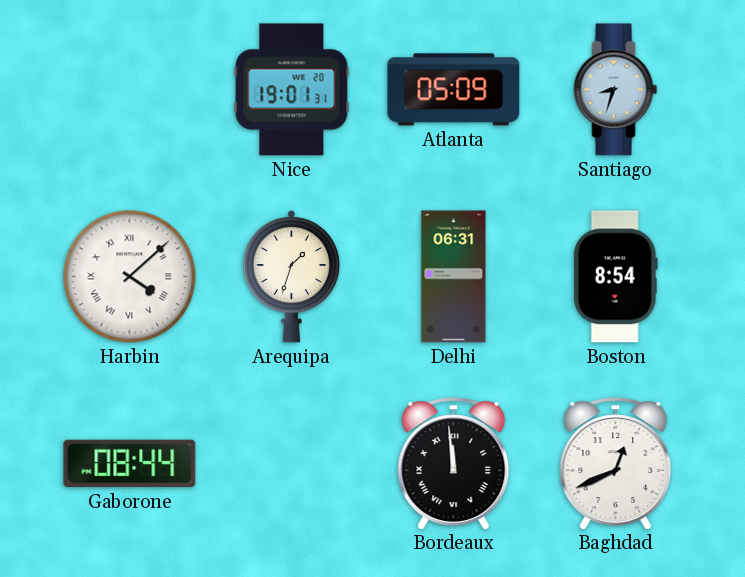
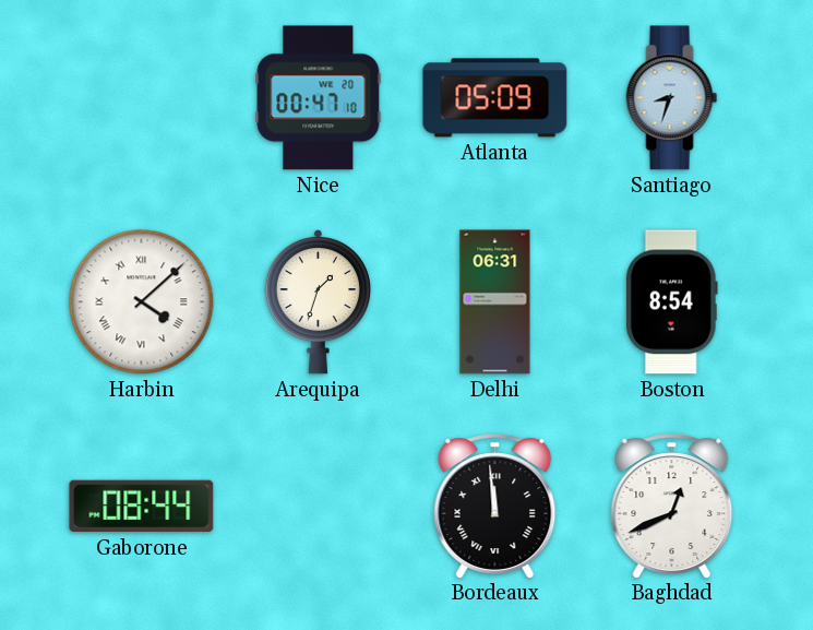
Nice: 19:01 -> 00:47 (319, 98)
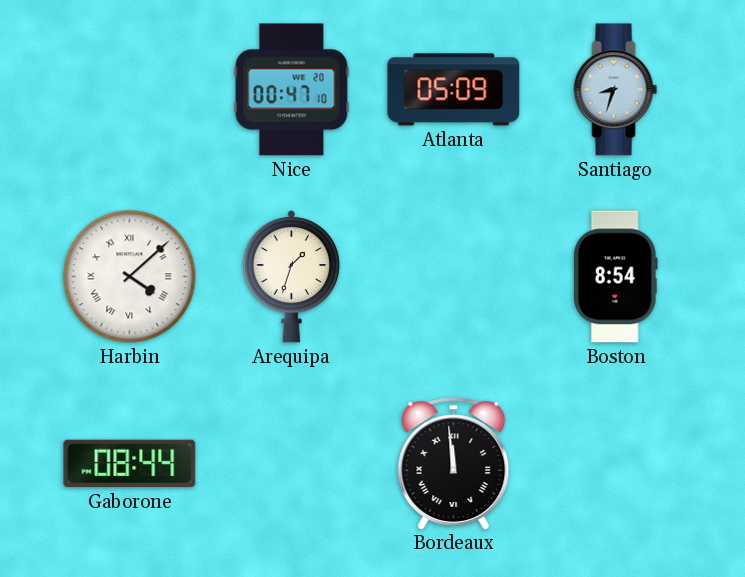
Delhi: 06:31 -> none (495, 302)
Baghdad: 12:41 -> none (672, 506)
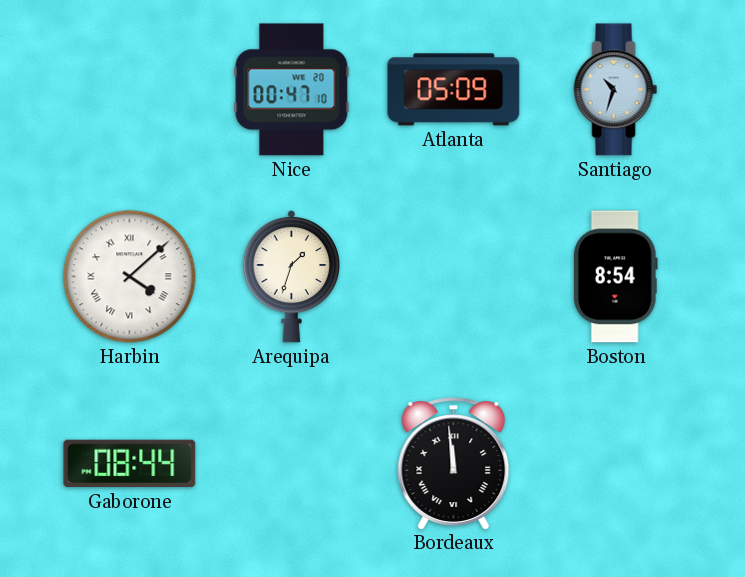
Santiago: 8:33 -> 10:33 (616, 90)
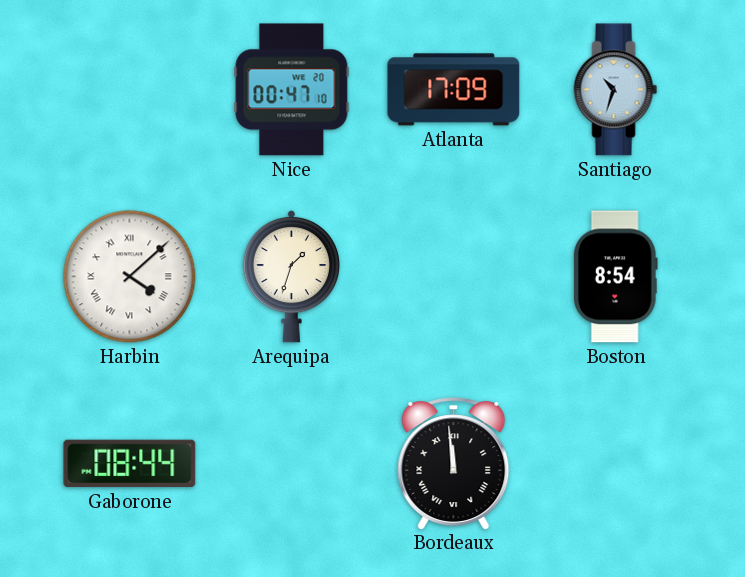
Atlanta: 05:09 -> 17:09 (454, 90)
